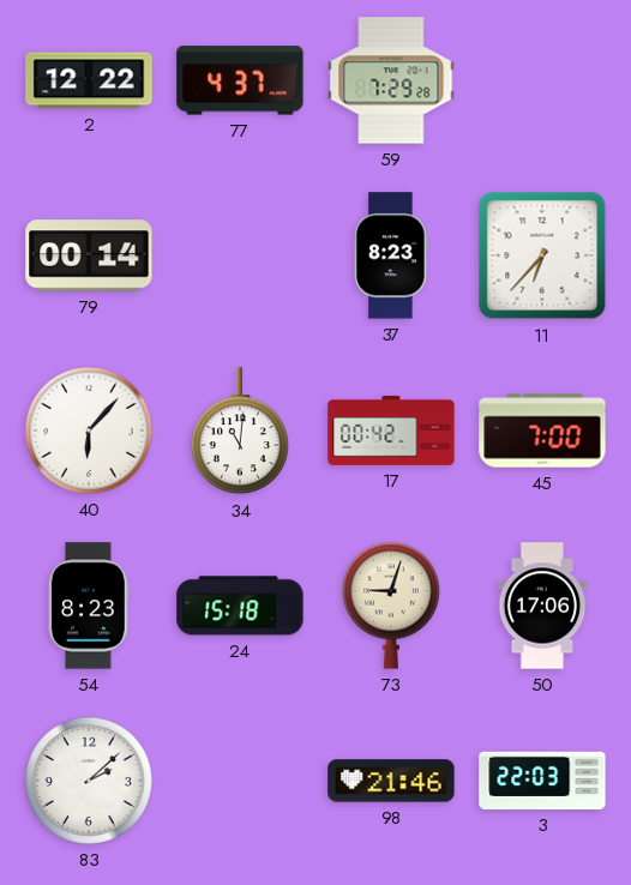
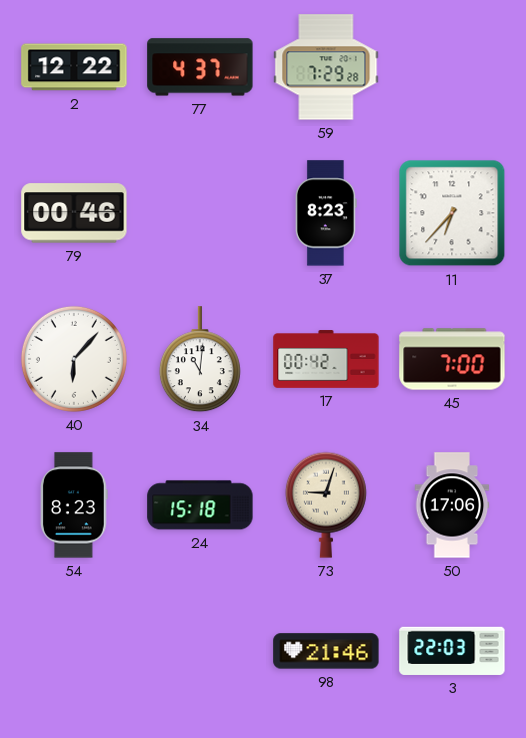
79: 00:14 -> 00:46 (74, 213)
83: 2:08 -> none (89, 781)
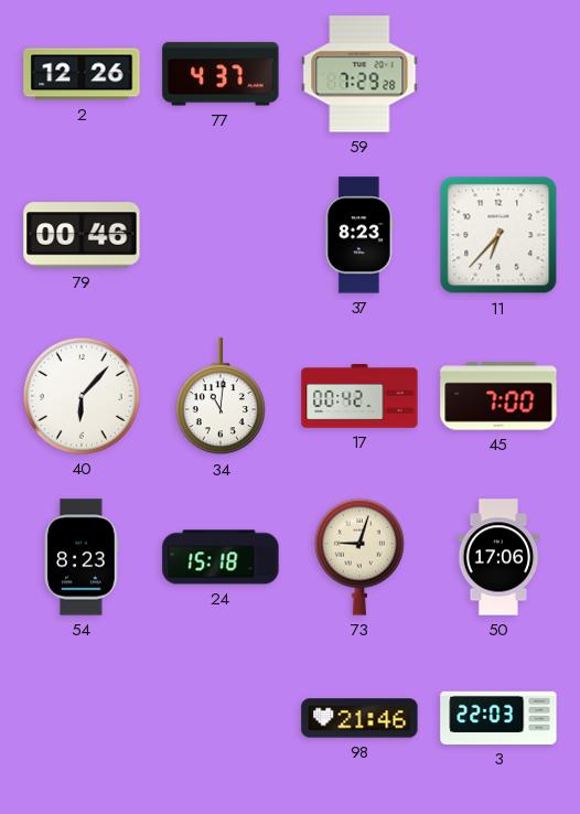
2: 12:22 -> 12:26 (82, 74)
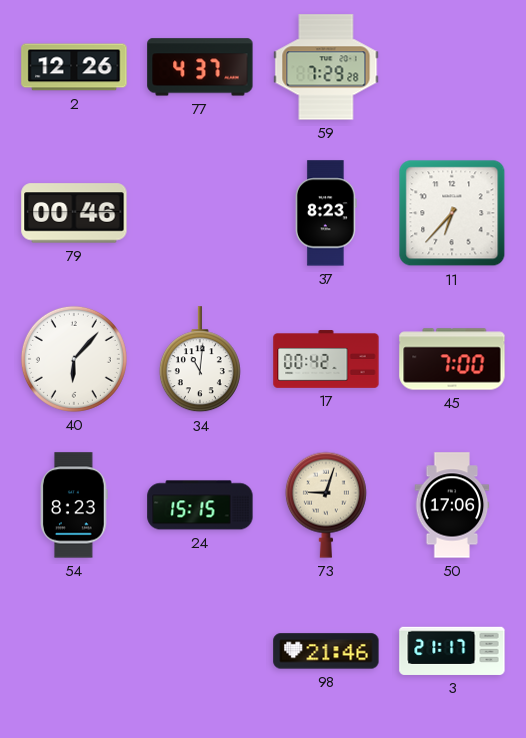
24: 15:18 -> 15:15 (200, 505)
3: 22:03 -> 21:17 (452, 651)
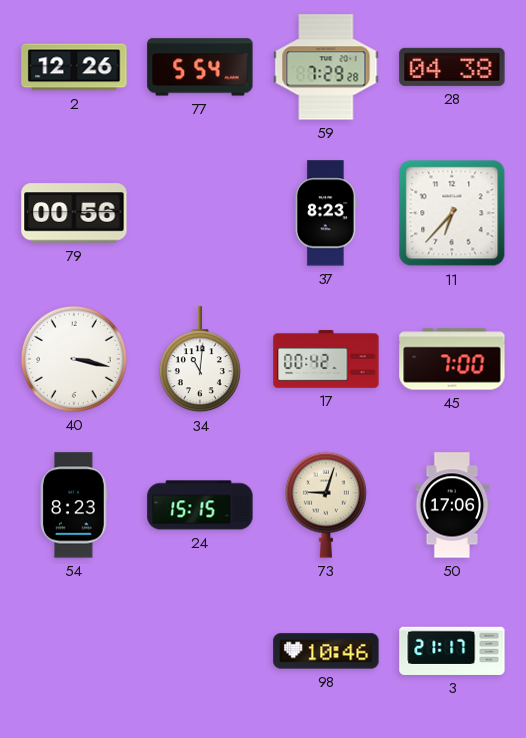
77: 4:37 -> 5:54 (200, 67)
28: none -> 04:38 (452, 67)
79: 00:46 -> 00:56 (74, 213)
40: 6:07 -> 3:17 (74, 359)
98: 21:46 -> 10:46 (326, 651)
